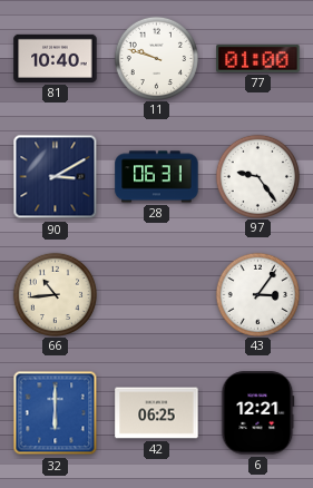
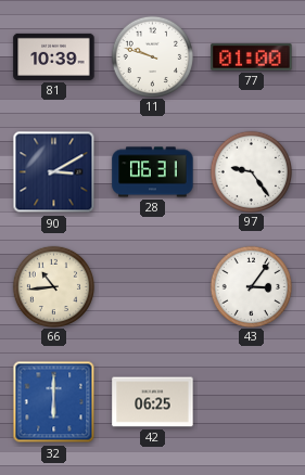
81: 10:40 -> 10:39 (54, 56)
6: 12:21 -> none (258, 413)
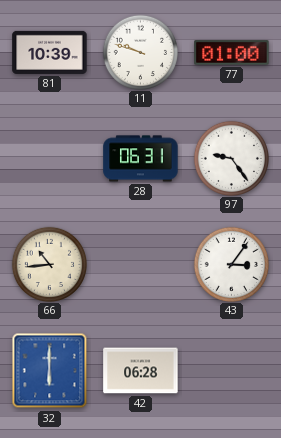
90: 3:10 -> none (54, 172)
42: 06:25 -> 06:28 (141, 371)
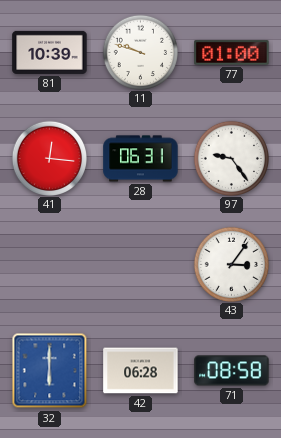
41: none -> 12:16 (49, 158)
66: 10:44 -> none (49, 264)
71: none -> 08:58 (232, 371)
